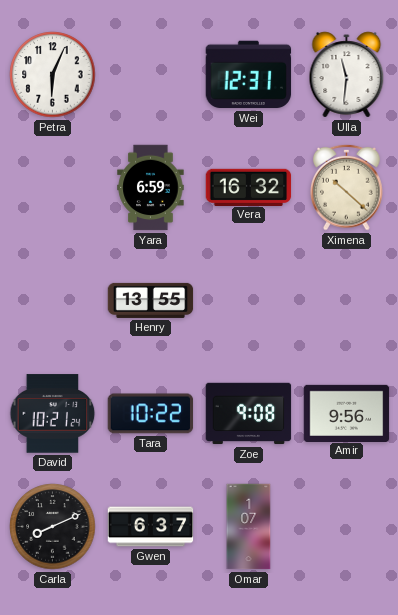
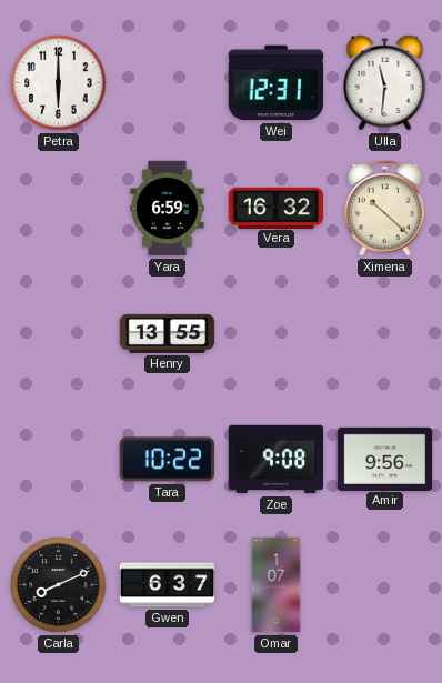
Petra: 6:04 -> 6:00 (59, 83)
David: 10:21 -> none (53, 414)
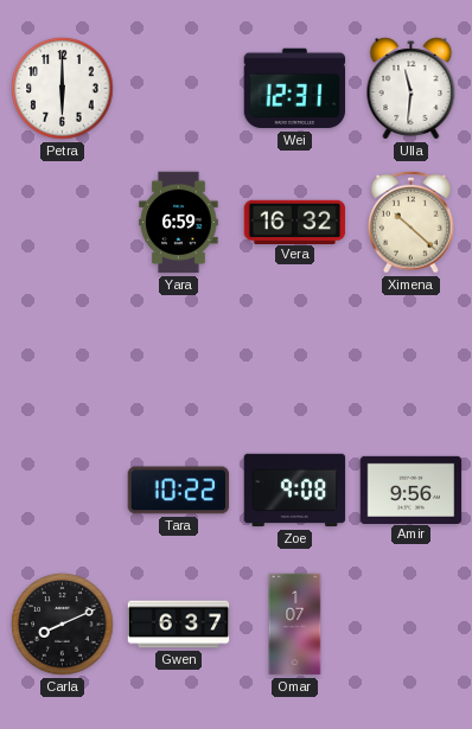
Henry: 13:55 -> none (168, 333)
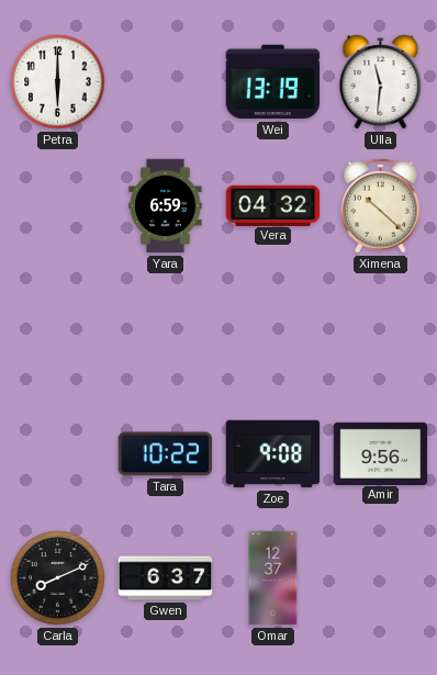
Wei: 12:31 -> 13:19 (273, 82)
Vera: 16:32 -> 04:32 (273, 205)
Omar: 1:07 -> 12:37 (273, 578)
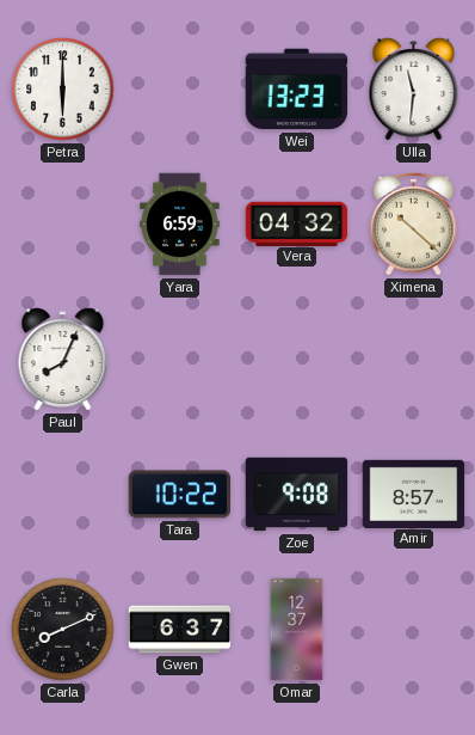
Wei: 13:19 -> 13:23 (297, 90)
Paul: none -> 8:04 (63, 360)
Amir: 9:56 -> 8:57 (414, 494)
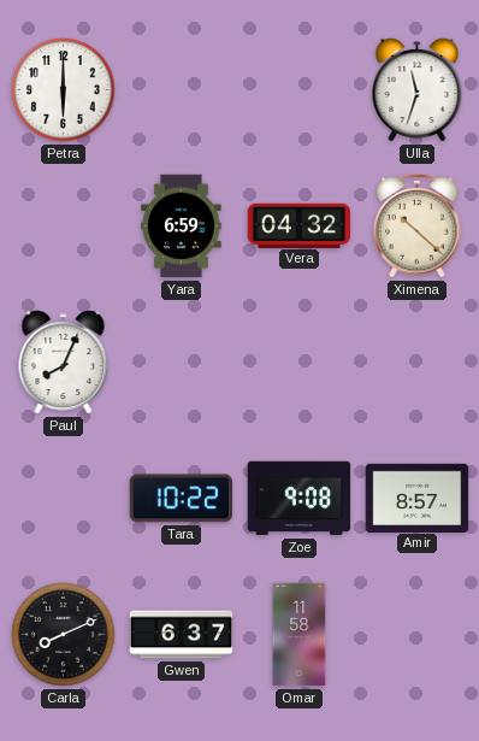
Wei: 13:23 -> none (297, 90)
Ulla: 11:31 -> 11:33 (418, 90)
Omar: 12:37 -> 11:58 (300, 635)
